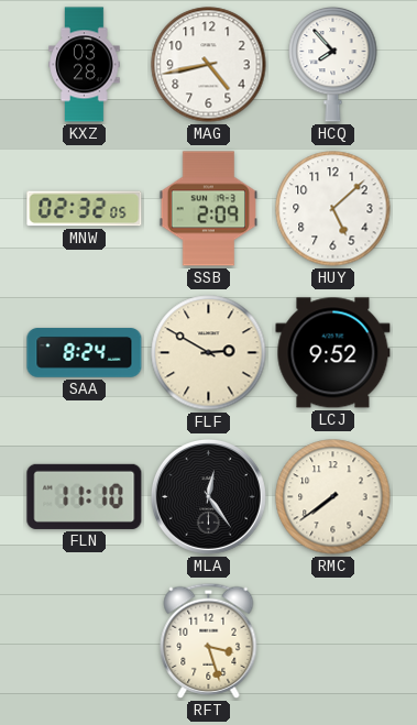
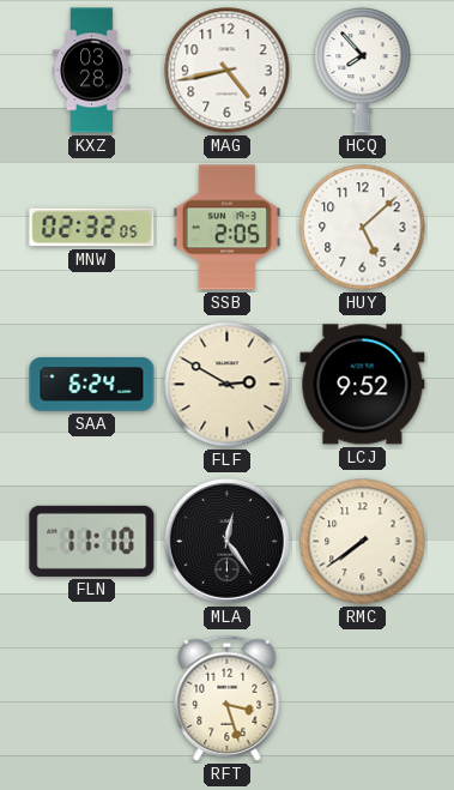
SSB: 2:09 -> 2:05 (226, 228)
SAA: 8:24 -> 6:24 (92, 385)
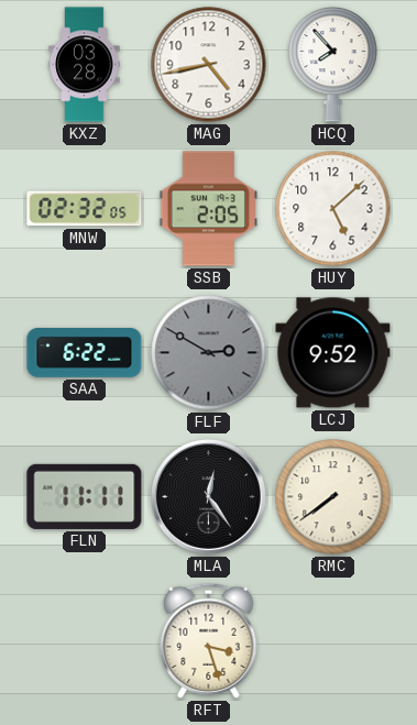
SAA: 6:24 -> 6:22 (85, 353)
FLF dial: cream -> grey (209, 353)
FLN: 11:10 -> 11:11 (85, 496)
